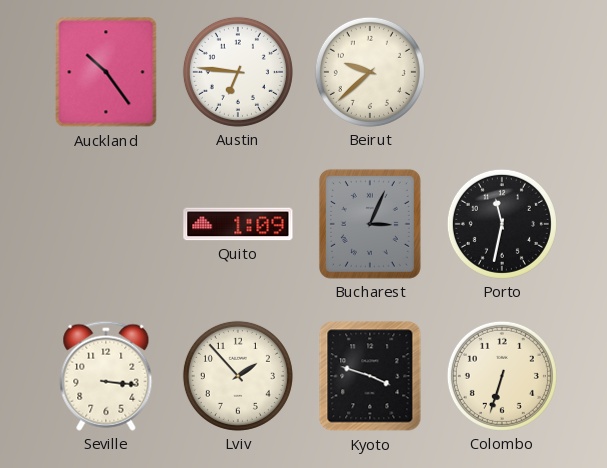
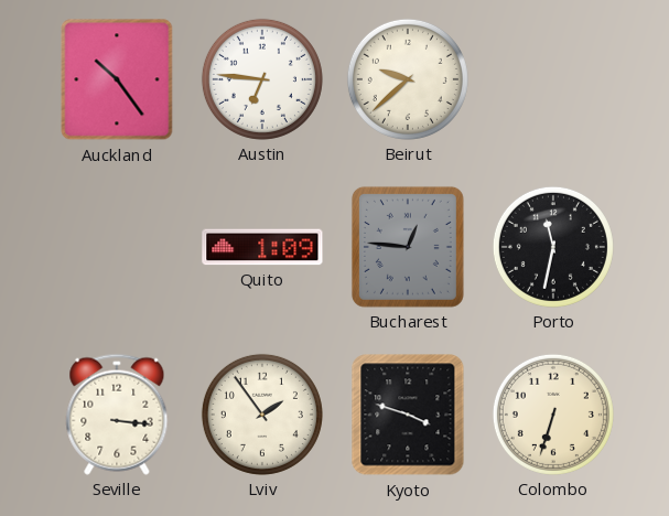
Bucharest: 3:04 -> 12:46 (408, 247)
Lviv: 1:53 -> 1:54 (262, 415)
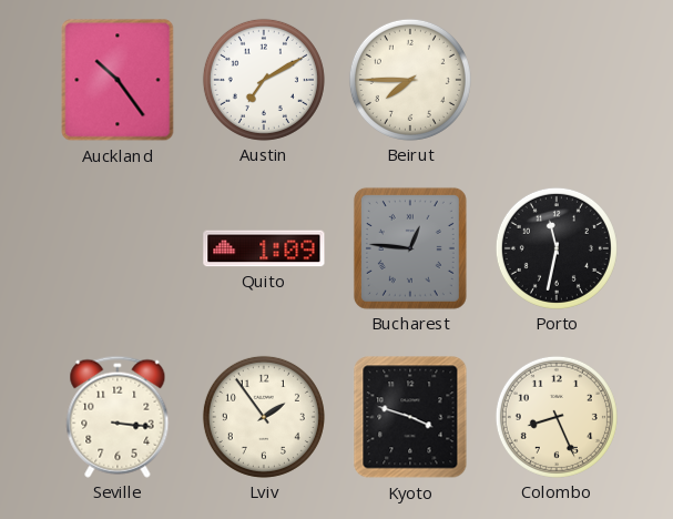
Austin: 6:46 -> 7:10 (264, 80)
Beirut: 9:38 -> 7:45 (410, 80)
Colombo: 6:33 -> 8:26 (557, 417)
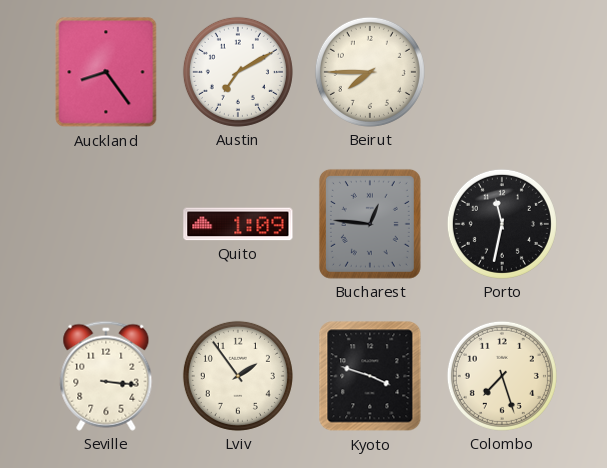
Auckland: 10:24 -> 8:24 (106, 72)
Colombo: 8:26 -> 7:27 (502, 376)
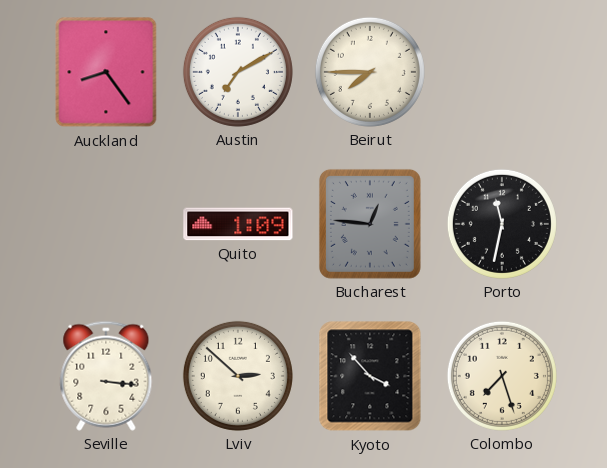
Lviv: 1:54 -> 2:52 (238, 376)
Kyoto: 3:48 -> 3:53 (370, 376)
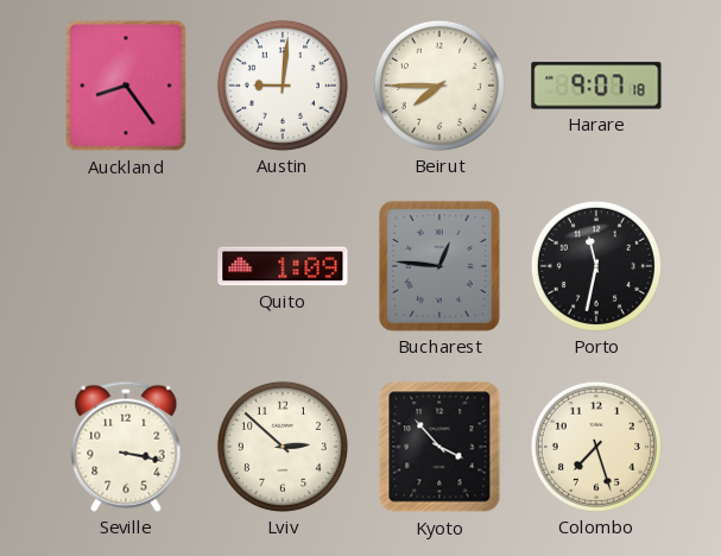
Austin: 7:10 -> 9:01 (283, 86)
Harare: none -> 9:07 (596, 86)
Seville: 3:16 -> 3:17 (126, 447)
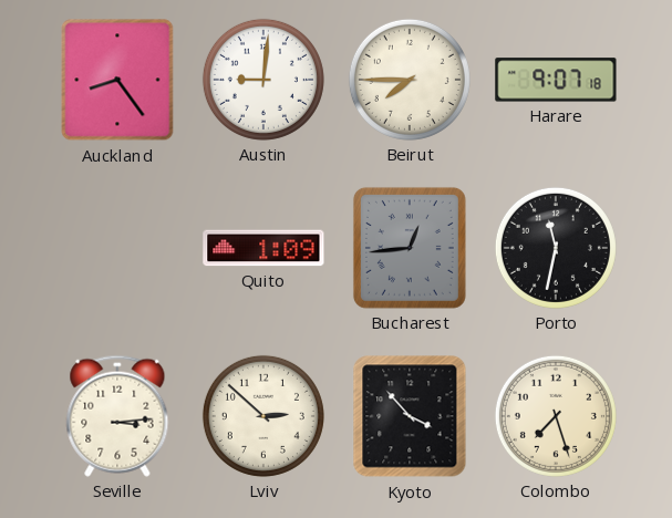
Bucharest: 12:46 -> 12:44 (410, 248)
Seville: 3:17 -> 3:14 (117, 416)
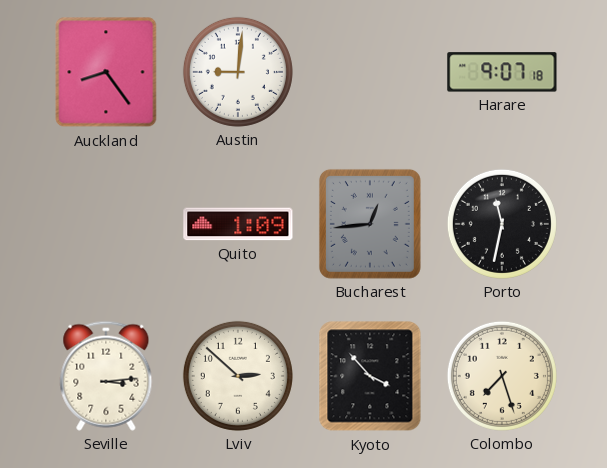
Beirut: 7:45 -> none (410, 80)
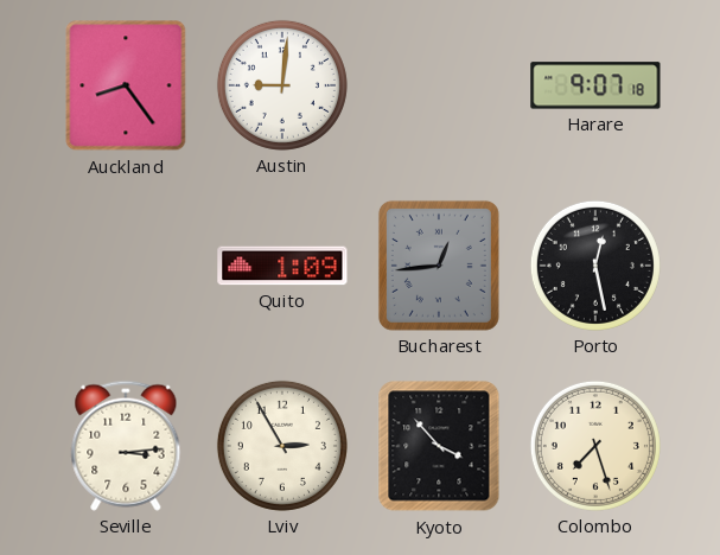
Porto: 11:32 -> 12:28 (595, 266)
Lviv: 2:52 -> 2:55 (282, 446)
